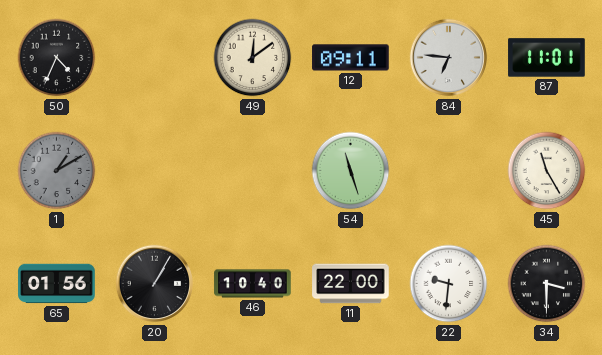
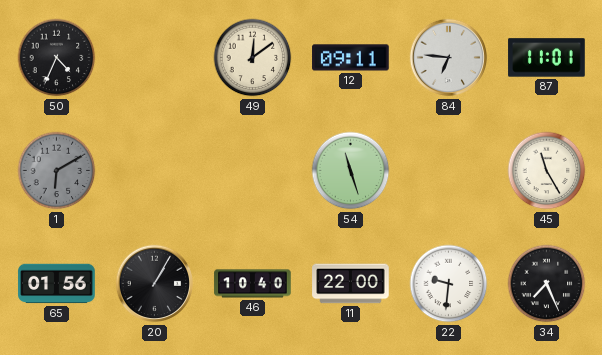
1: 1:10 -> 6:10 (57, 171)
34: 3:30 -> 7:26 (547, 284)
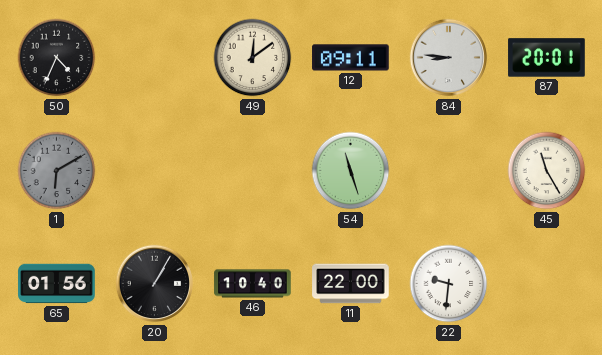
84: 6:46 -> 8:46 (449, 58)
87: 11:01 -> 20:01 (547, 58)
34: 7:26 -> none (547, 284)
